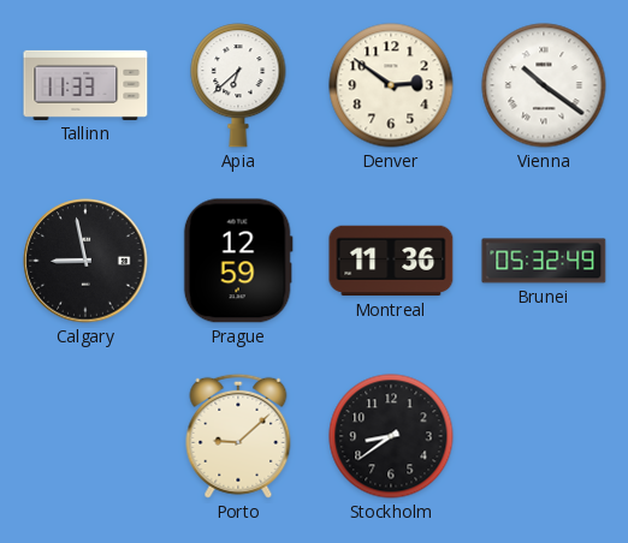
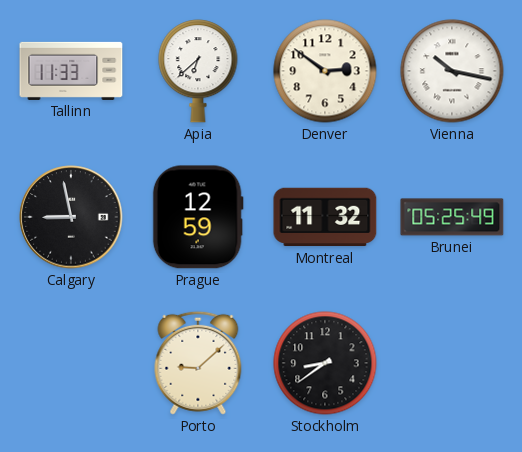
Vienna: 10:21 -> 10:17 (452, 71)
Montreal: 11:36 -> 11:32 (325, 217)
Brunei: 05:32 -> 05:25 (452, 217)
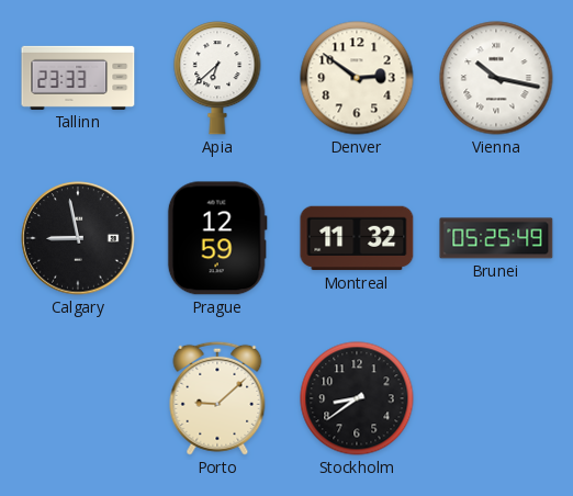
Tallinn: 11:33 -> 23:33 (78, 78)
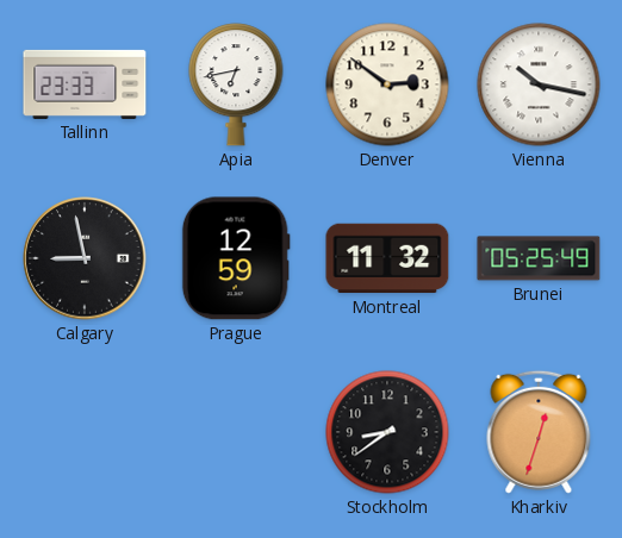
Apia: 6:38 -> 6:43 (236, 85)
Porto: 9:08 -> none (217, 398)
Kharkiv: none -> 12:33 (539, 432)
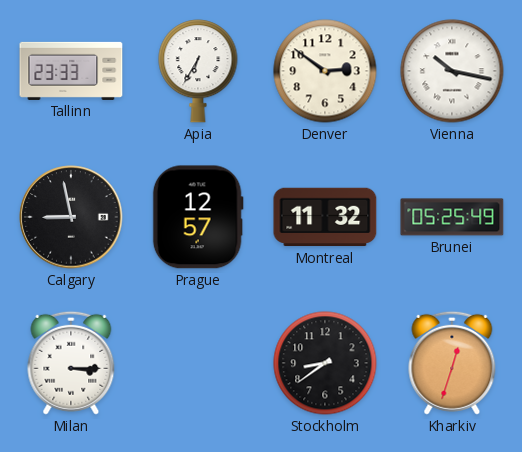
Apia: 6:43 -> 6:35 (198, 71)
Prague: 12:59 -> 12:57 (198, 217)
Milan: none -> 3:15 (71, 363)
